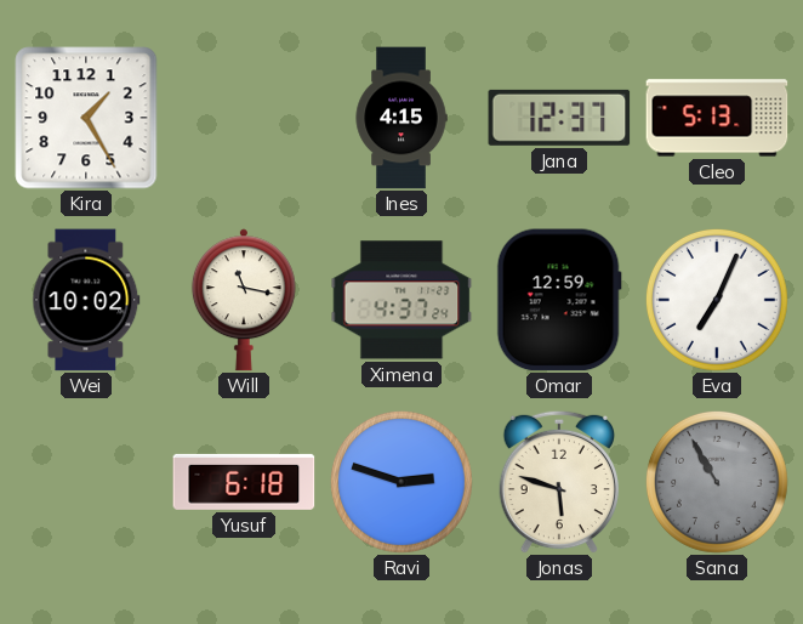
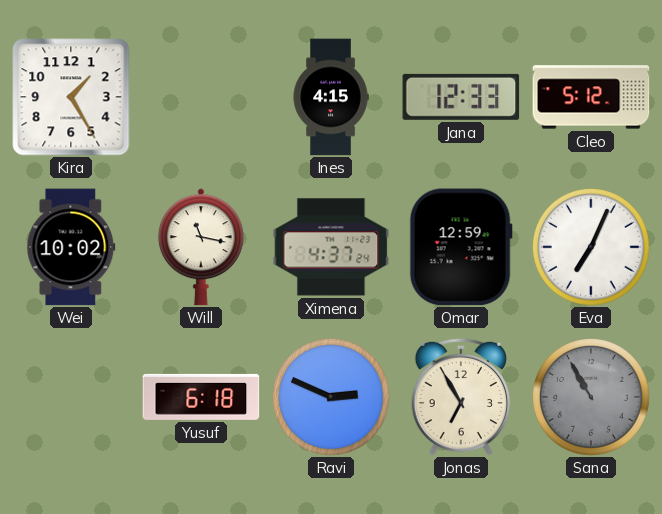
Jana: 12:37 -> 12:33 (461, 97)
Cleo: 5:13 -> 5:12 (591, 97)
Ravi: 2:48 -> 2:49 (331, 397)
Jonas: 5:48 -> 6:55 (460, 397)
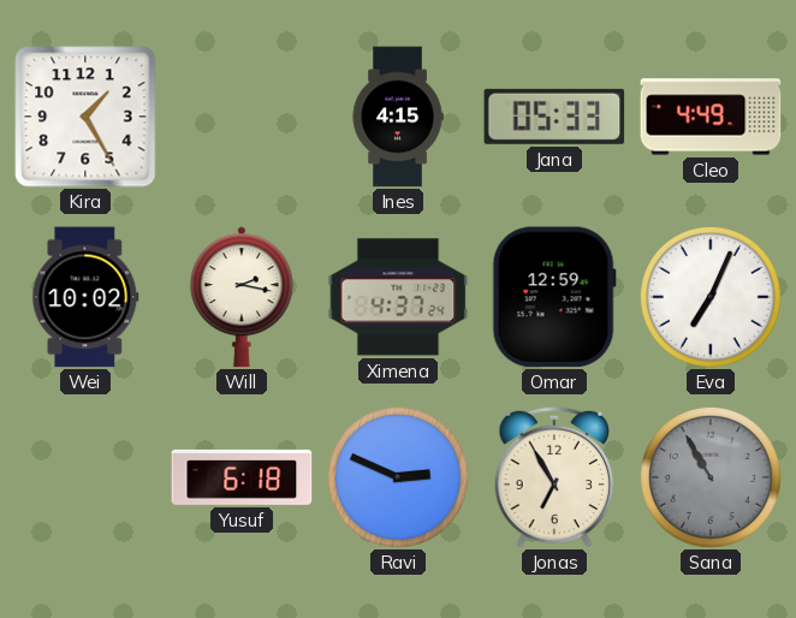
Jana: 12:33 -> 05:33 (554, 117)
Cleo: 5:12 -> 4:49 (711, 117)
Will: 11:17 -> 2:17 (242, 297)
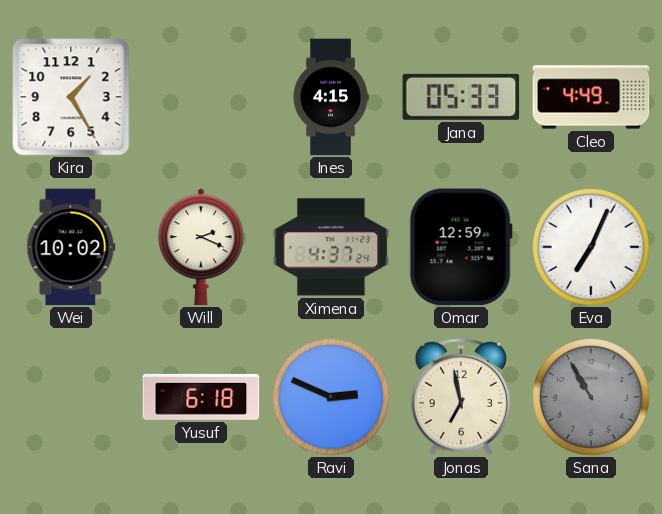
Will: 2:17 -> 2:19 (201, 247)
Jonas: 6:55 -> 6:58 (460, 397)
